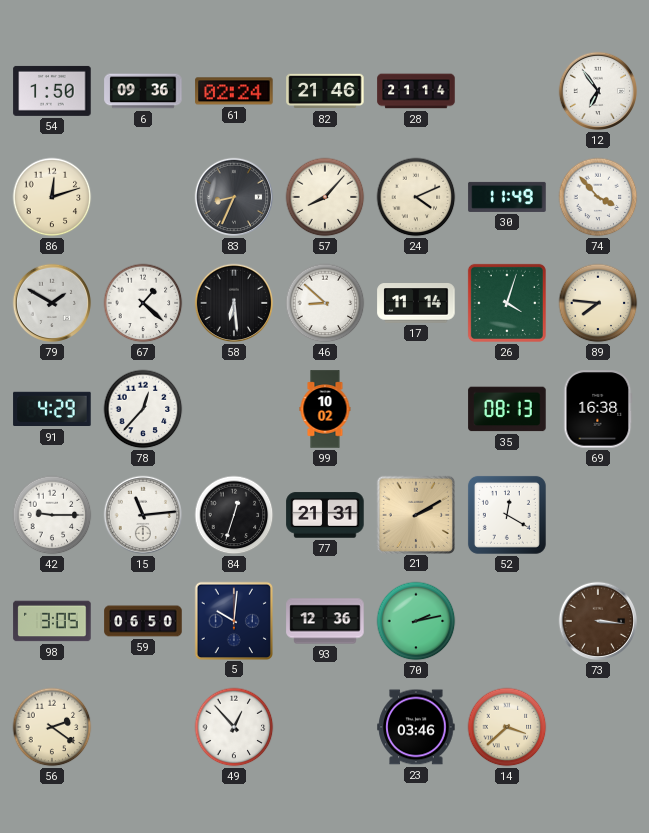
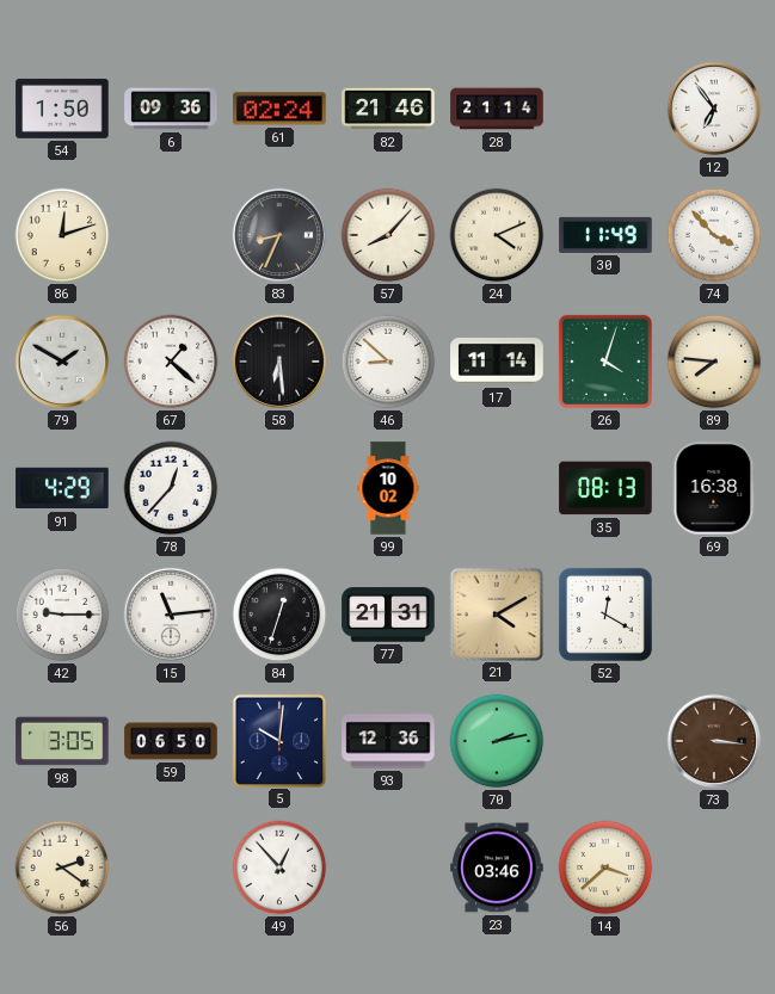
21: 2:10 -> 4:10 (496, 613)
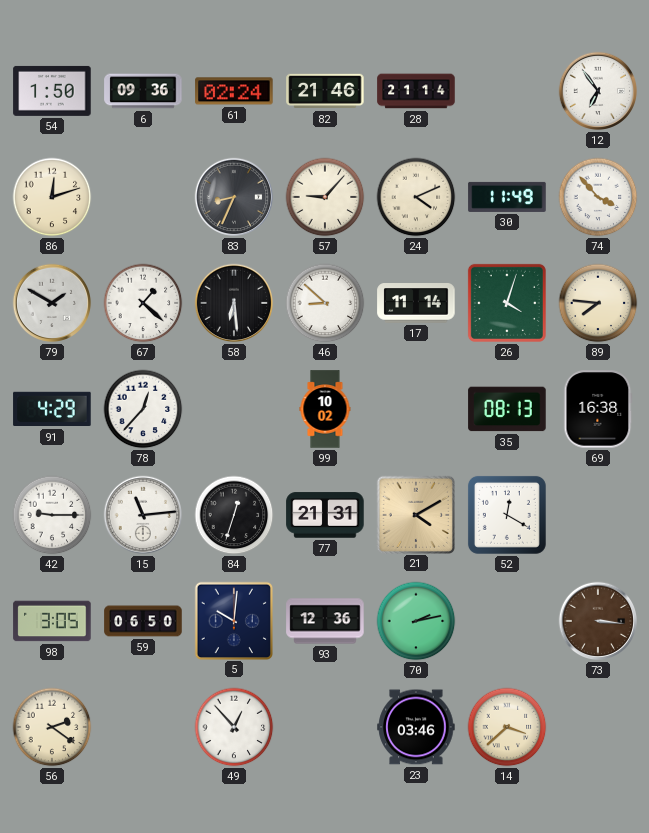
57: 8:07 -> 9:07 (325, 197)
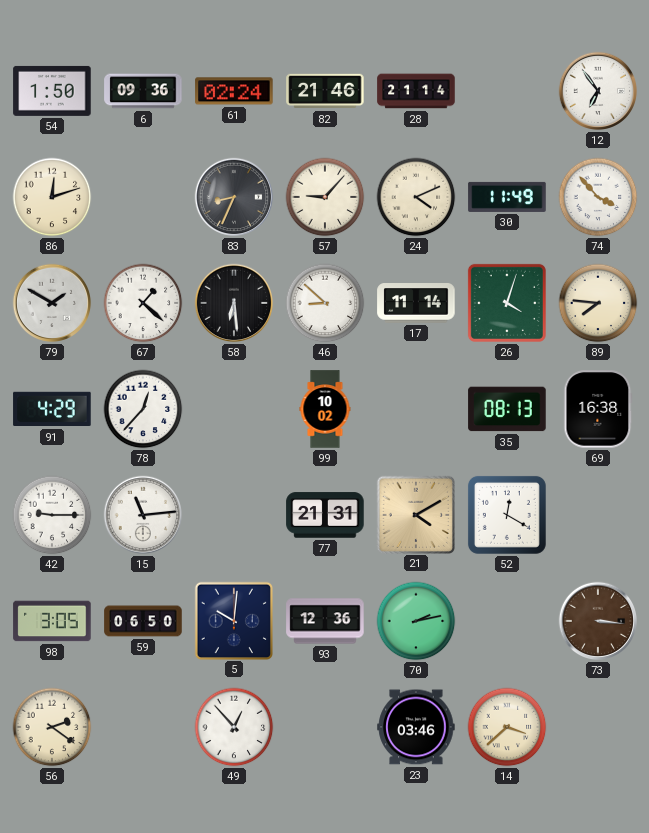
84: 12:33 -> none (234, 515)
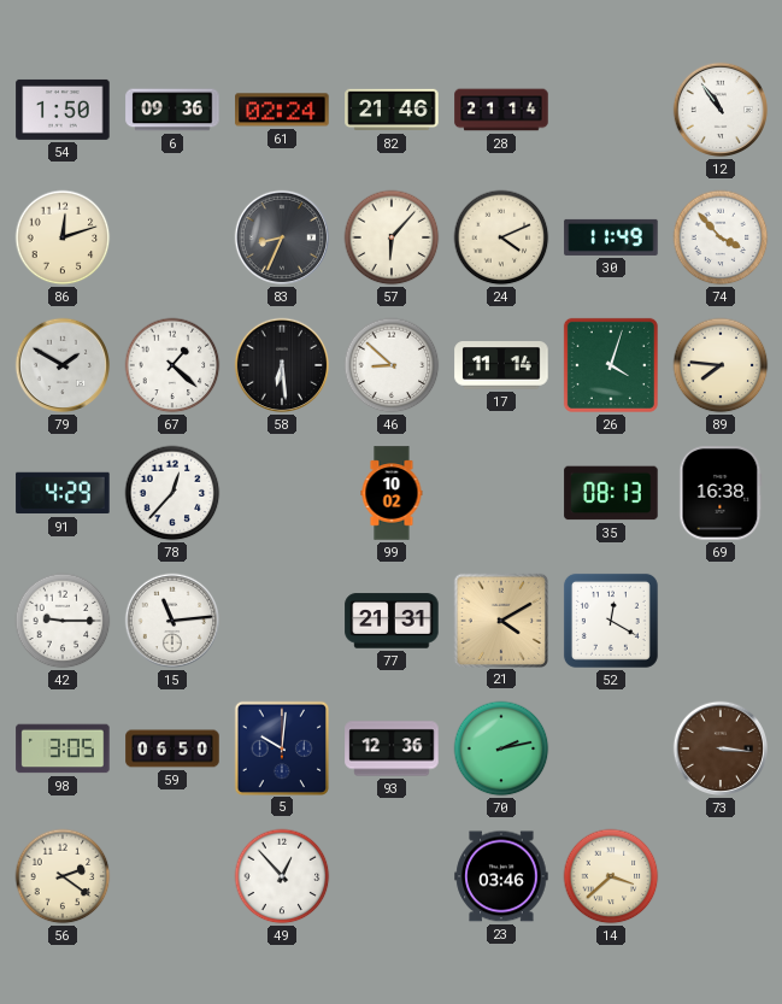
12: 6:54 -> 10:54 (721, 110)
57: 9:07 -> 6:07 (392, 237)
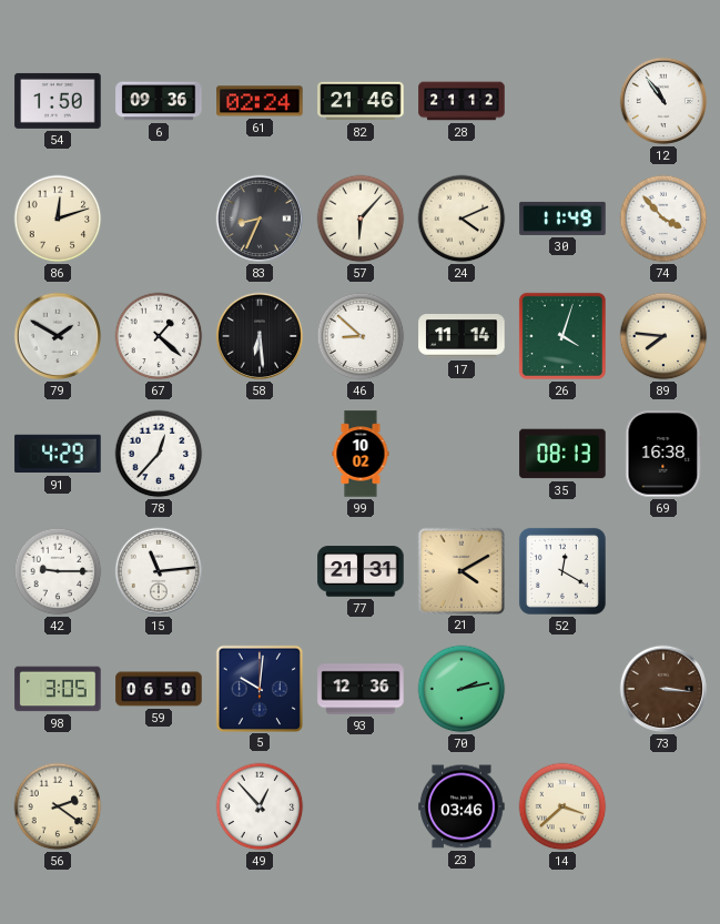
28: 21:14 -> 21:12 (462, 101)
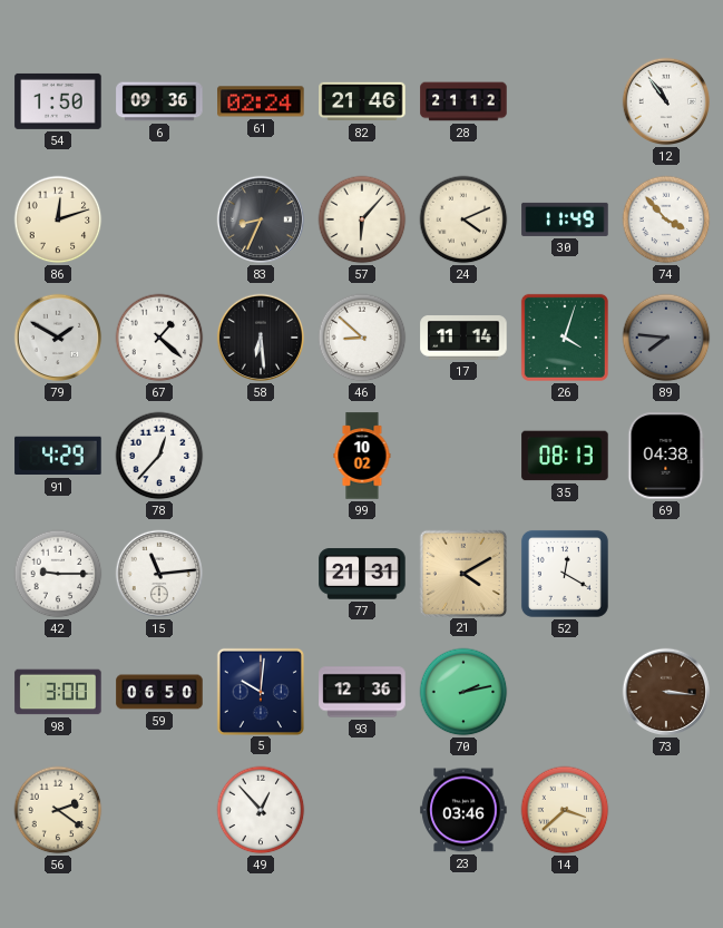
89 dial: cream -> grey (666, 338)
69: 16:38 -> 04:38 (666, 456)
98: 3:05 -> 3:00 (58, 692)
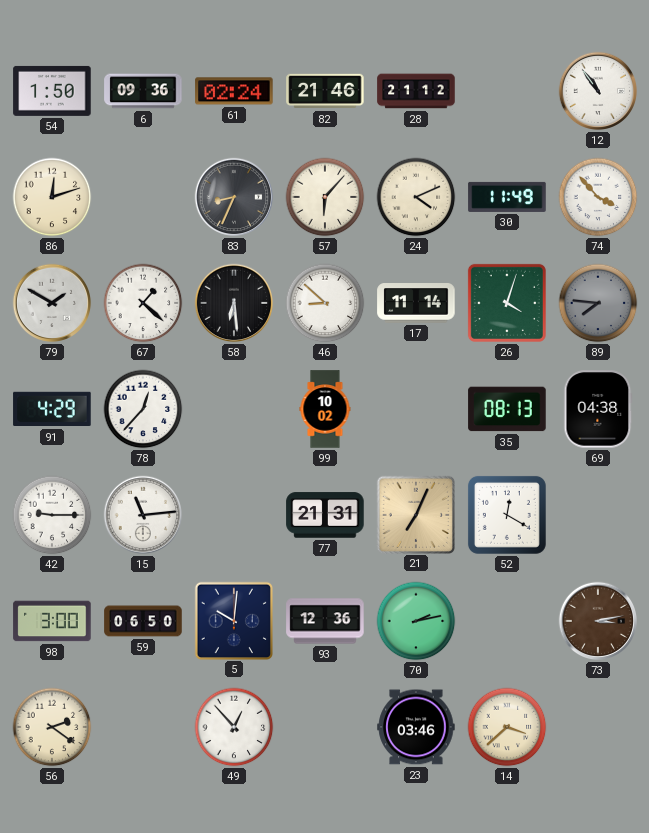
21: 4:10 -> 7:04 (415, 514)
73: 3:16 -> 3:13 (598, 621)
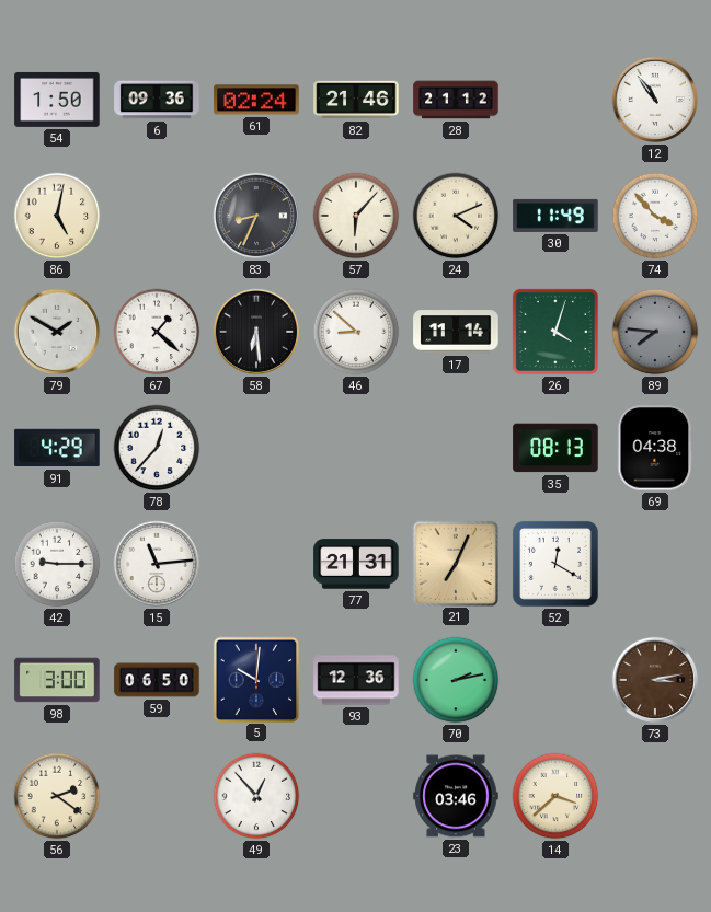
86: 12:12 -> 5:02 (57, 216)
99: 10:02 -> none (325, 409)
